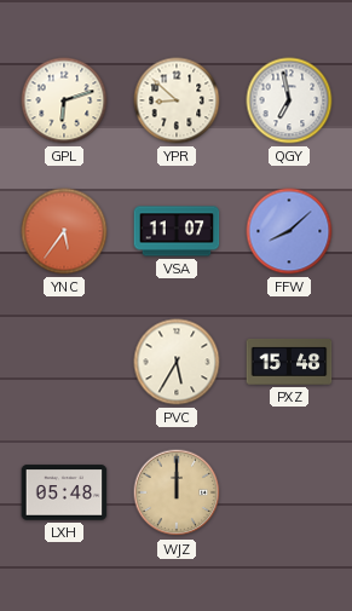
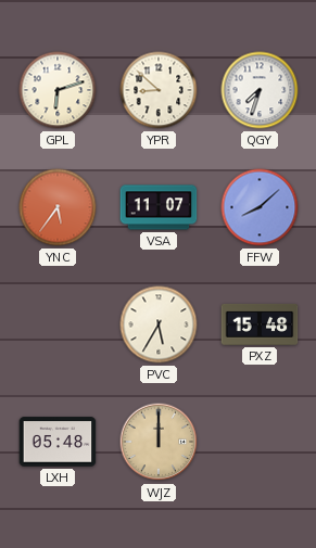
QGY: 6:58 -> 7:33 (260, 90)
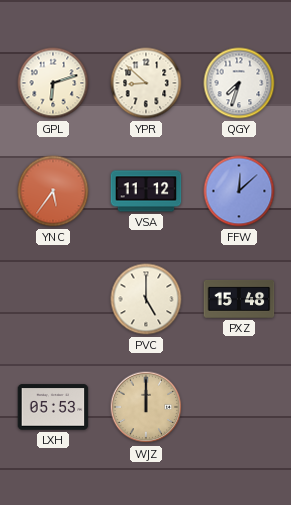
VSA: 11:07 -> 11:12 (146, 191)
FFW: 8:08 -> 12:08 (239, 191)
PVC: 5:35 -> 5:00 (146, 299)
LXH: 05:48 -> 05:53 (53, 407)
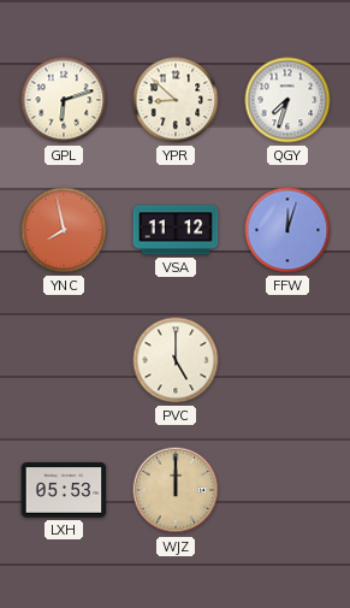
YNC: 5:36 -> 7:58 (64, 230)
FFW: 12:08 -> 12:03 (287, 230)
PXZ: 15:48 -> none (239, 299)
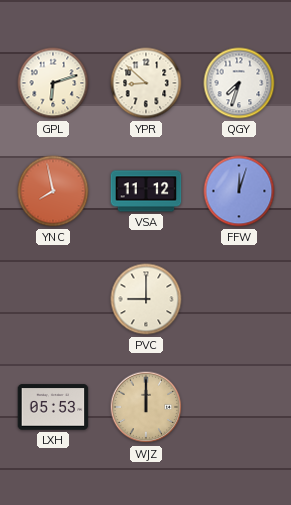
PVC: 5:00 -> 9:00 (146, 299)
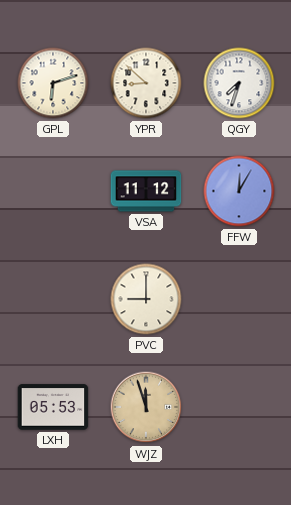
YNC: 7:58 -> none (53, 191)
FFW: 12:03 -> 12:05 (239, 191)
WJZ: 12:00 -> 11:57 (146, 407)
